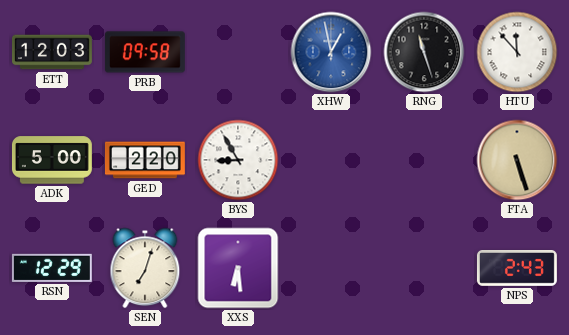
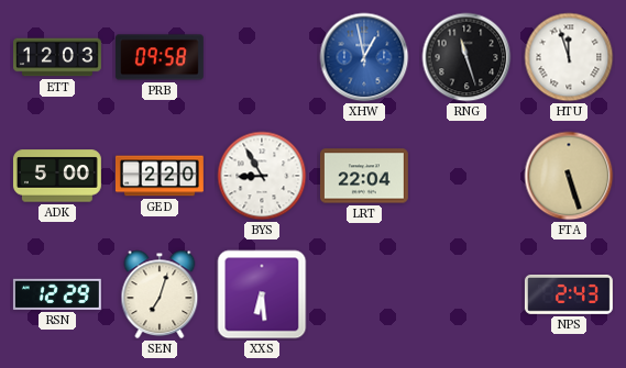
HTU: 11:53 -> 11:57 (569, 57)
LRT: none -> 22:04 (364, 176)
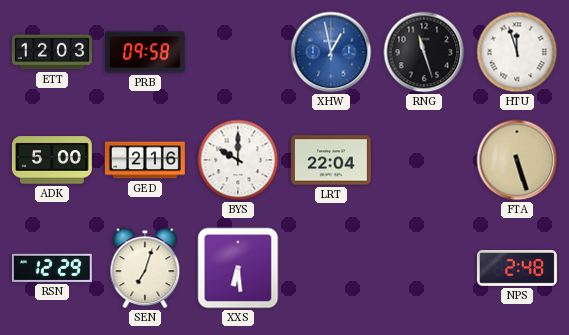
GED: 2:20 -> 2:16 (145, 160)
BYS: 8:55 -> 10:00 (238, 160)
NPS: 2:43 -> 2:48 (517, 269)
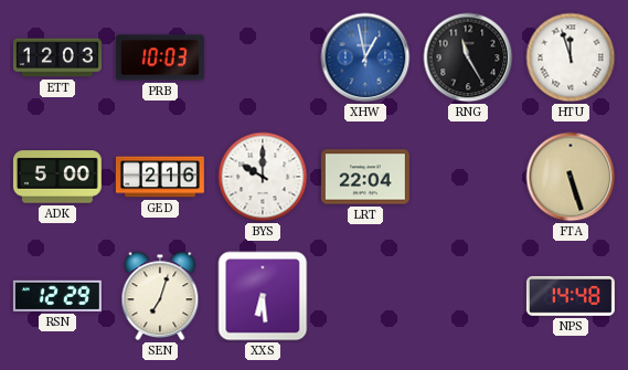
PRB: 09:58 -> 10:03 (160, 57)
RNG: 11:27 -> 11:25 (468, 57)
NPS: 2:48 -> 14:48 (571, 297)
